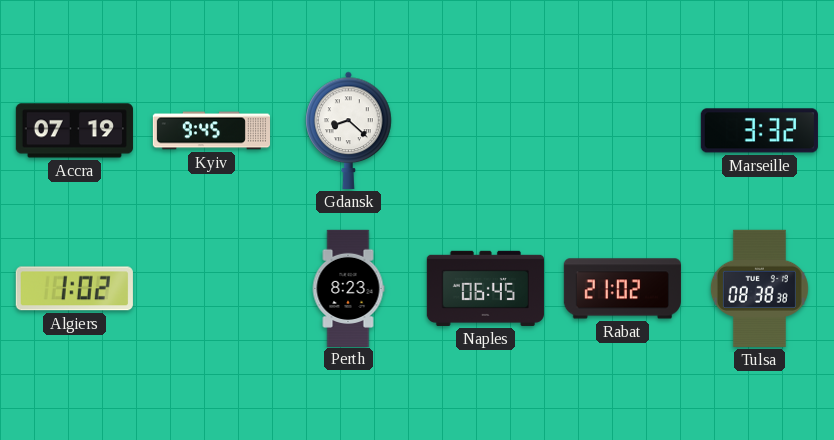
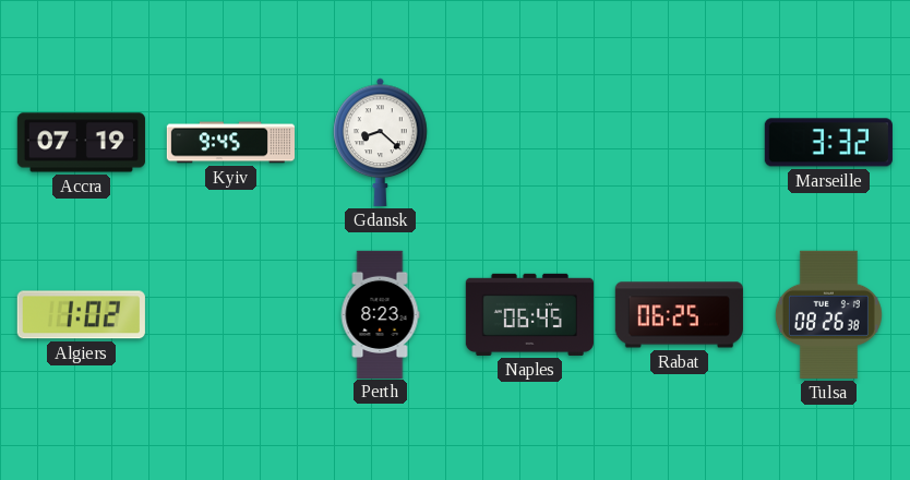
Rabat: 21:02 -> 06:25 (679, 315)
Tulsa: 08:38 -> 08:26 (828, 314)
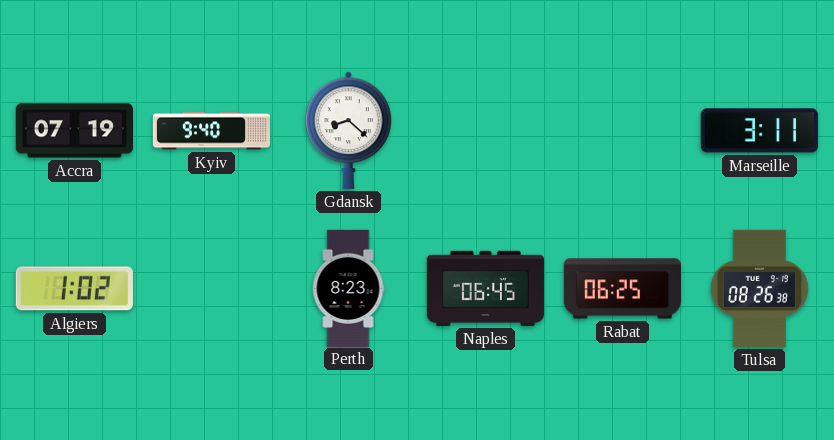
Kyiv: 9:45 -> 9:40 (211, 131)
Marseille: 3:32 -> 3:11 (759, 131)
